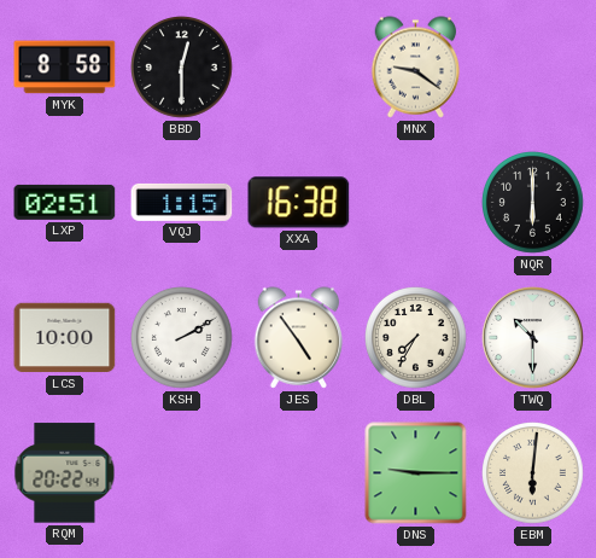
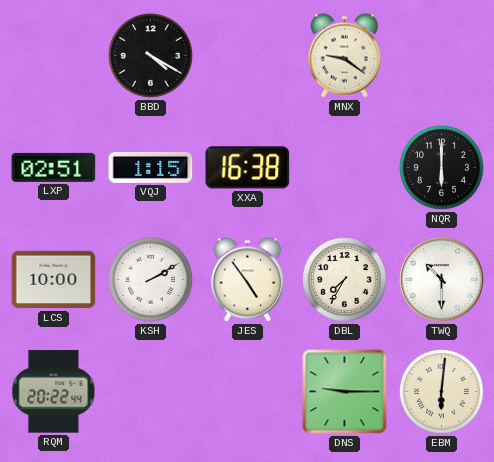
MYK: 8:58 -> none (65, 68)
BBD: 12:30 -> 4:20 (151, 56)
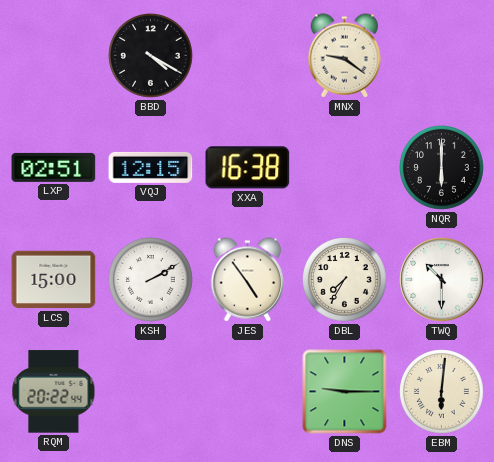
VQJ: 1:15 -> 12:15 (151, 167)
LCS: 10:00 -> 15:00 (54, 280)
